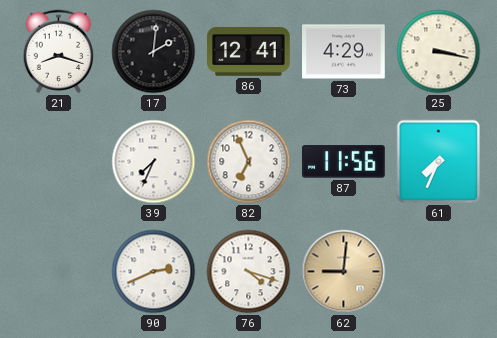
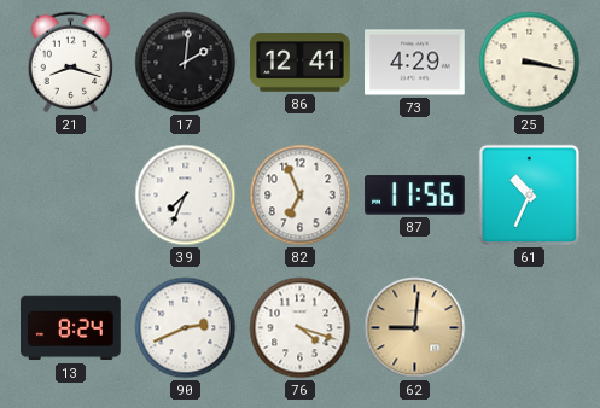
61: 7:34 -> 10:34 (530, 196)
13: none -> 8:24 (71, 328)
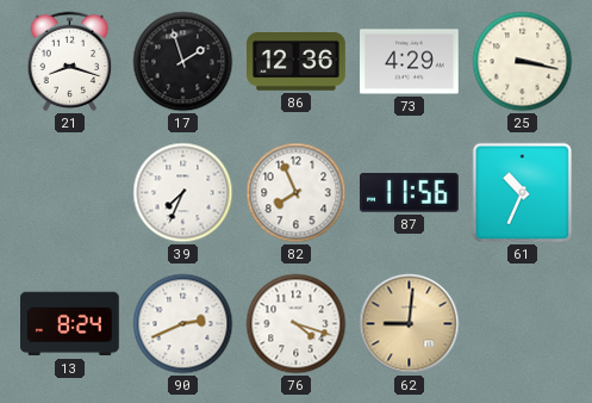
17: 2:01 -> 1:57 (183, 62)
86: 12:41 -> 12:36 (297, 62)
82: 6:56 -> 7:56 (297, 193)
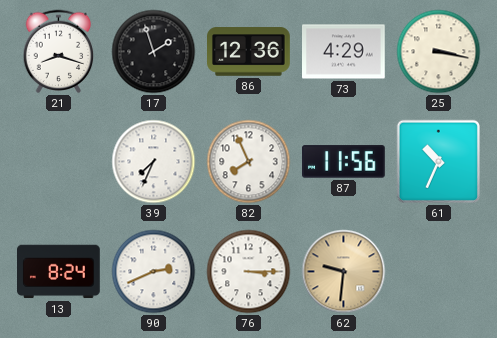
76: 4:18 -> 3:15 (249, 272)
62: 9:01 -> 9:31 (344, 272)
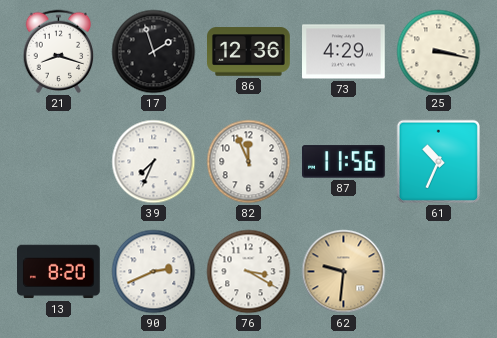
82: 7:56 -> 11:56 (249, 162)
13: 8:24 -> 8:20 (59, 272)
76: 3:15 -> 3:20 (249, 272)
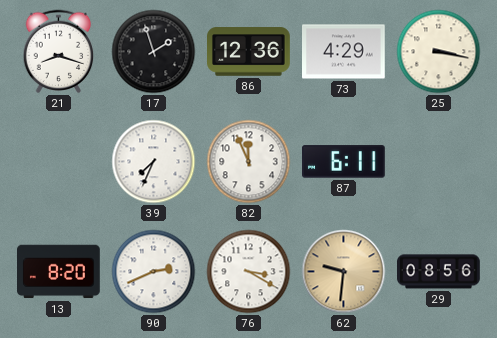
87: 11:56 -> 6:11 (344, 162)
61: 10:34 -> none (439, 162)
29: none -> 08:56 (439, 272)
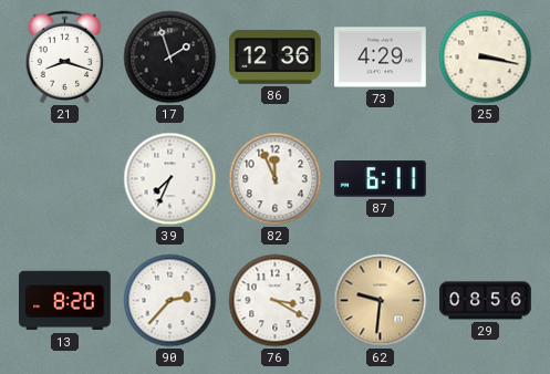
90: 2:41 -> 2:37 (170, 301)
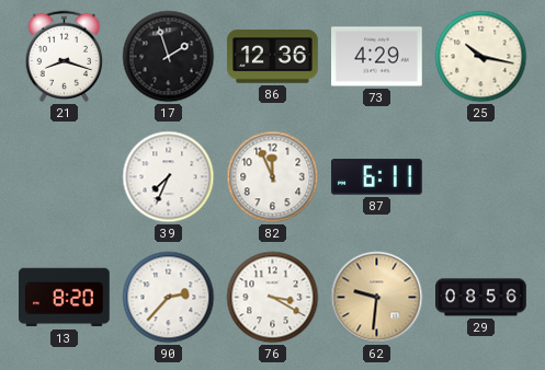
25: 3:17 -> 10:17 (481, 57)
